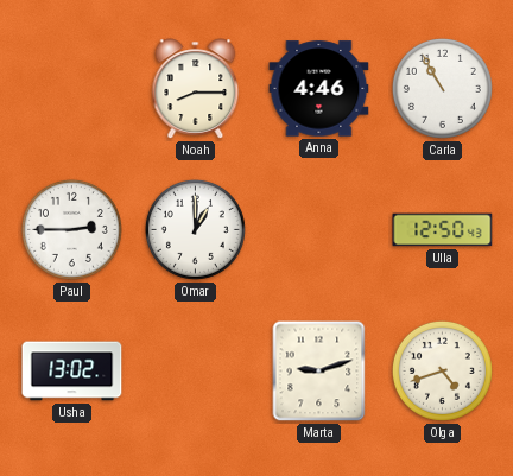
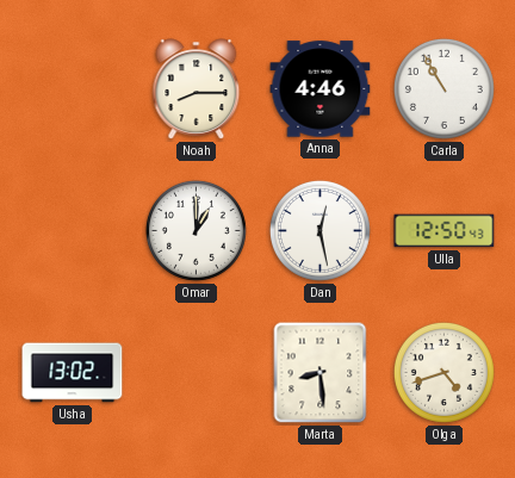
Paul: 2:45 -> none (71, 229)
Dan: none -> 12:28 (319, 230)
Marta: 9:12 -> 8:29 (321, 373)
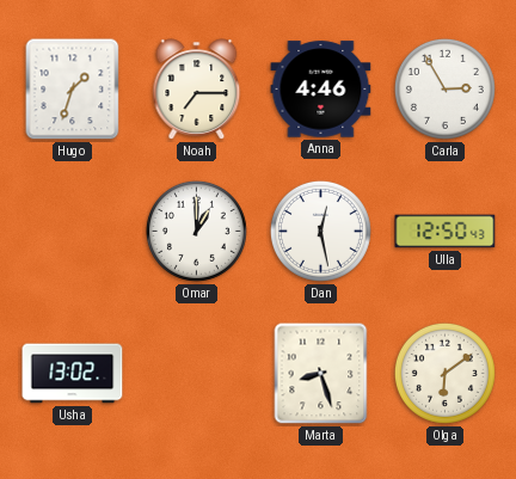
Hugo: none -> 1:33 (73, 90)
Noah: 8:15 -> 7:15 (197, 90)
Carla: 10:55 -> 2:55 (444, 88)
Marta: 8:29 -> 8:27 (321, 374)
Olga: 4:42 -> 6:09 (444, 373)
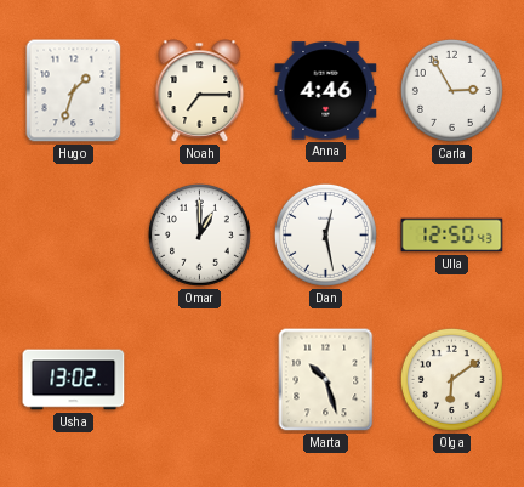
Marta: 8:27 -> 10:27 (326, 380)
